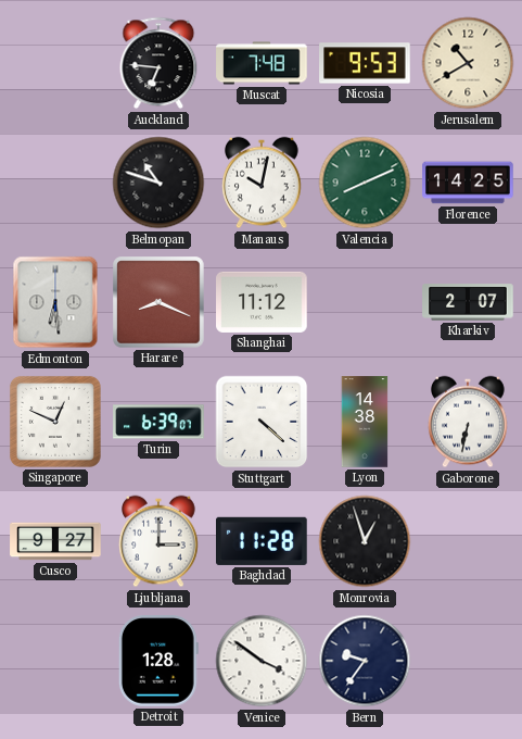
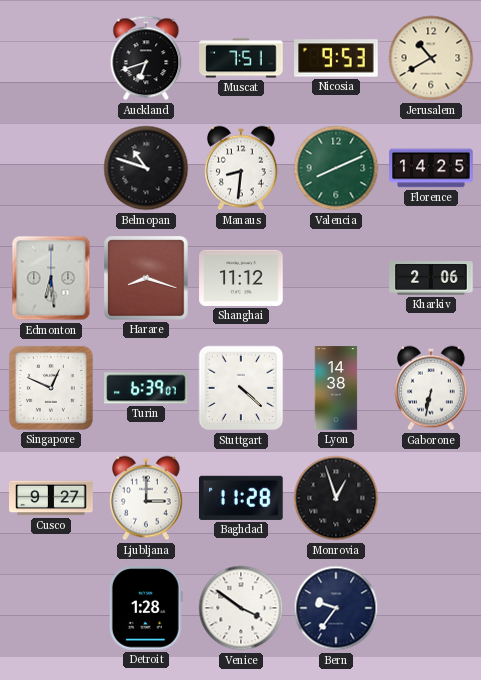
Auckland: 6:46 -> 6:42 (146, 58)
Muscat: 7:48 -> 7:51 (241, 58)
Manaus: 10:02 -> 8:31 (241, 168)
Harare: 8:19 -> 8:18 (146, 278)
Kharkiv: 2:07 -> 2:06 (431, 278)
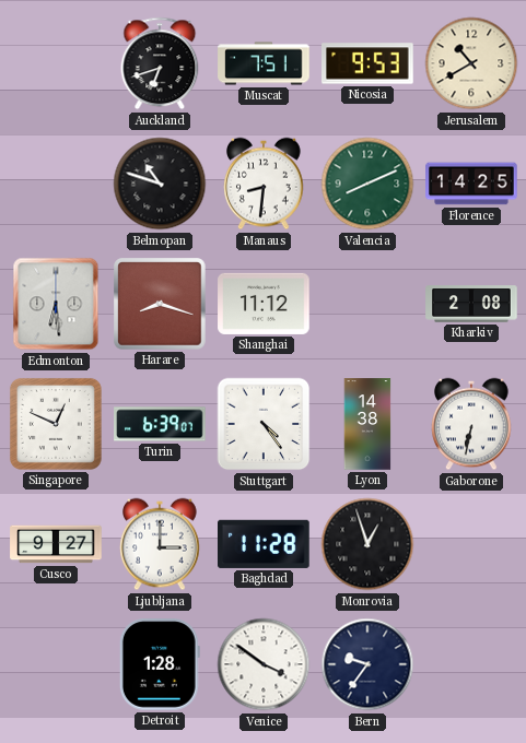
Kharkiv: 2:06 -> 2:08 (471, 304)
Stuttgart: 4:22 -> 4:24 (264, 424)
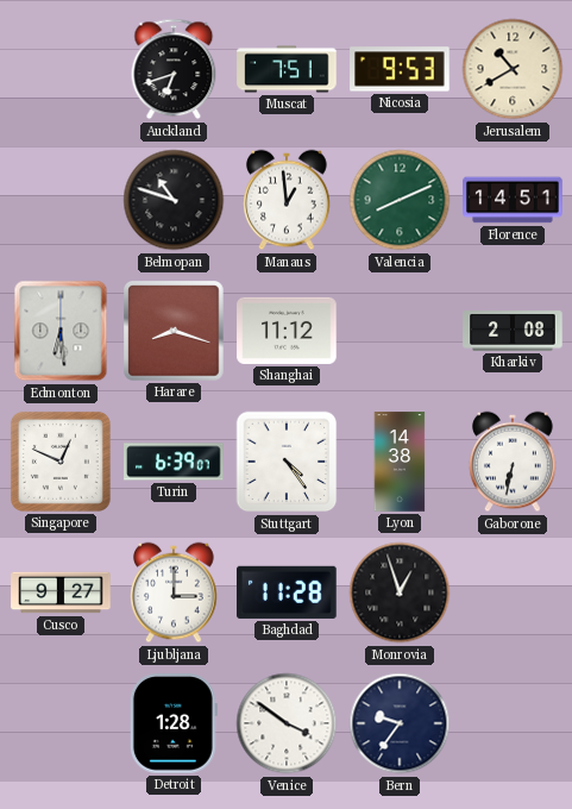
Manaus: 8:31 -> 12:59 (287, 200)
Florence: 14:25 -> 14:51 (513, 200)
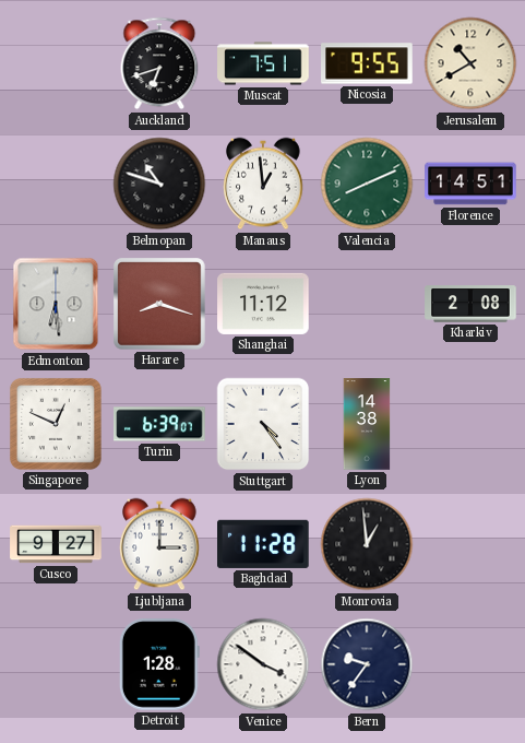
Nicosia: 9:53 -> 9:55 (367, 63)
Gaborone: 6:32 -> none (513, 462)
Monrovia: 12:57 -> 12:59 (367, 544)
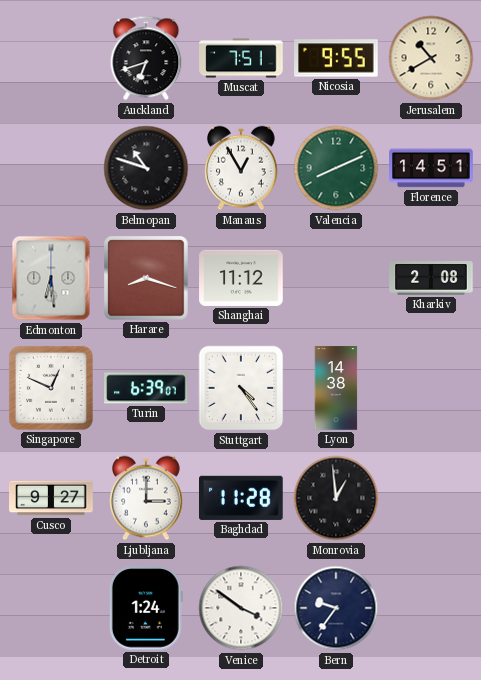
Manaus: 12:59 -> 12:55 (241, 168)
Detroit: 1:28 -> 1:24 (146, 608)
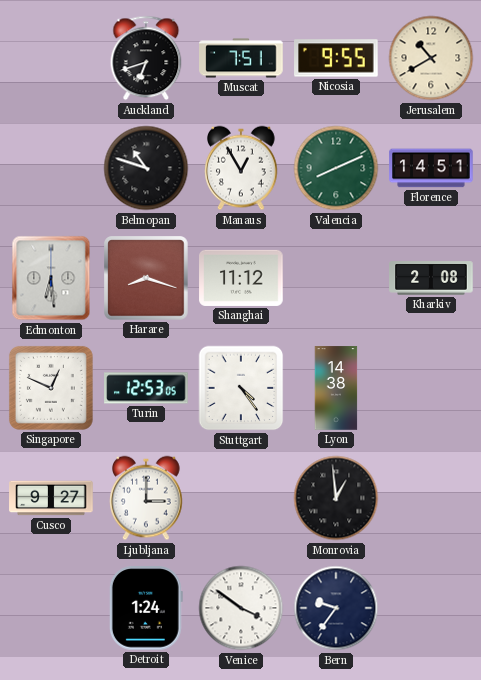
Turin: 6:39 -> 12:53 (146, 388)
Baghdad: 11:28 -> none (241, 498)
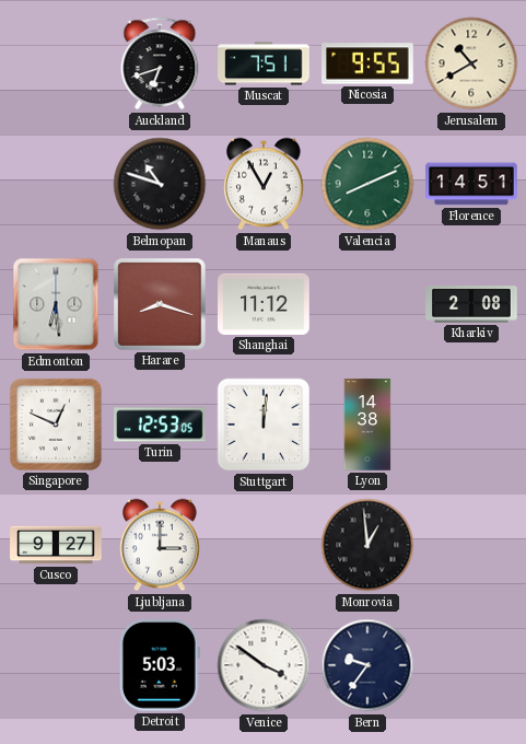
Stuttgart: 4:24 -> 12:01 (264, 425)
Detroit: 1:24 -> 5:03 (160, 665)
